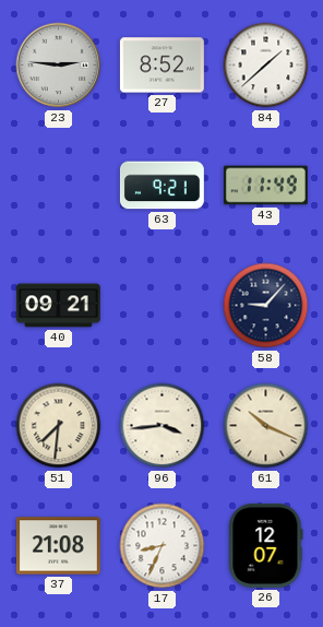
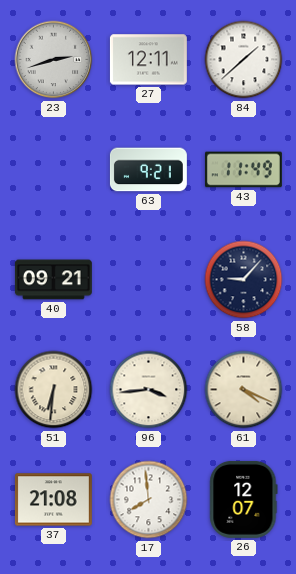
23: 2:46 -> 2:42 (54, 60)
27: 8:52 -> 12:11 (148, 60)
51: 7:31 -> 6:31 (54, 390)
61: 10:19 -> 4:19 (244, 390)
17: 8:34 -> 7:59 (149, 500)
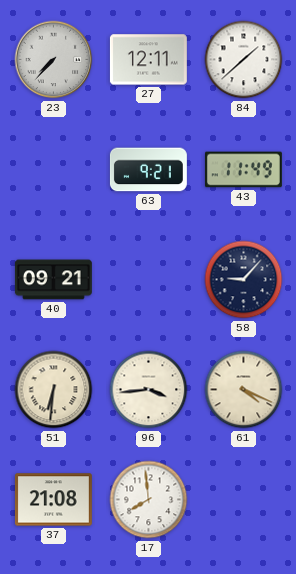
23: 2:42 -> 7:37 (54, 60)
26: 12:07 -> none (244, 499)
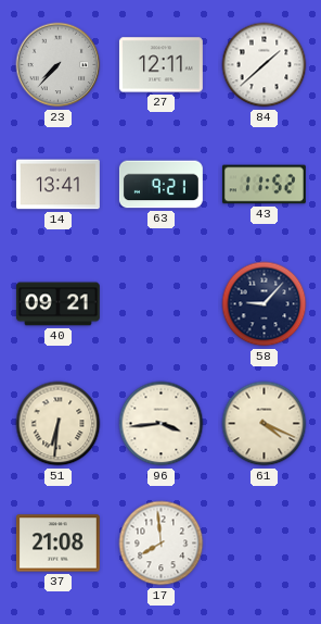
14: none -> 13:41 (57, 185)
43: 11:49 -> 11:52 (264, 185)
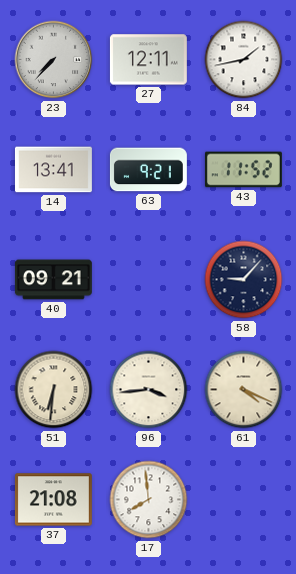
84: 1:38 -> 1:43 (244, 60)
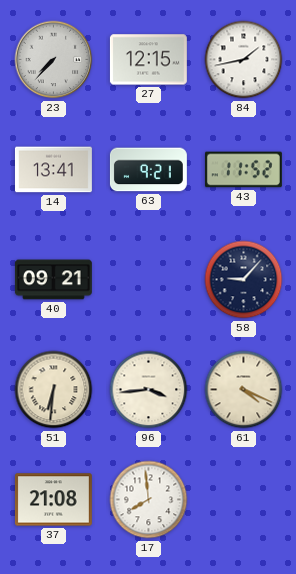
27: 12:11 -> 12:15 (148, 60)
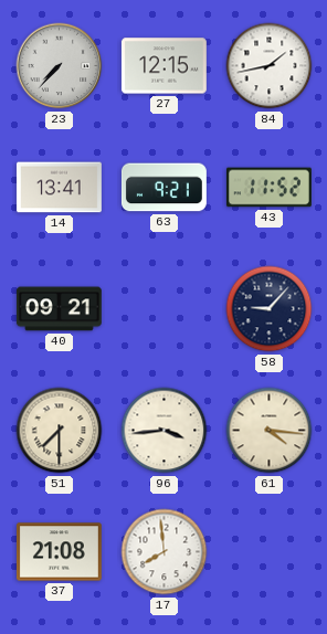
51: 6:31 -> 7:30 (60, 431)
61: 4:19 -> 4:16 (270, 431)
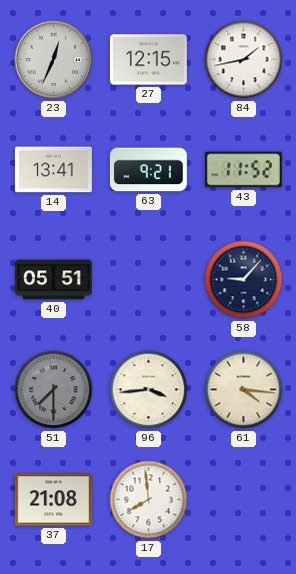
23: 7:37 -> 12:34 (54, 60)
40: 09:21 -> 05:51 (53, 280)
51 dial: cream -> grey (54, 390)
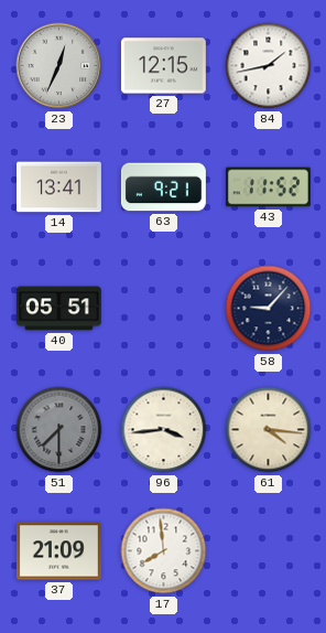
37: 21:08 -> 21:09 (58, 551)
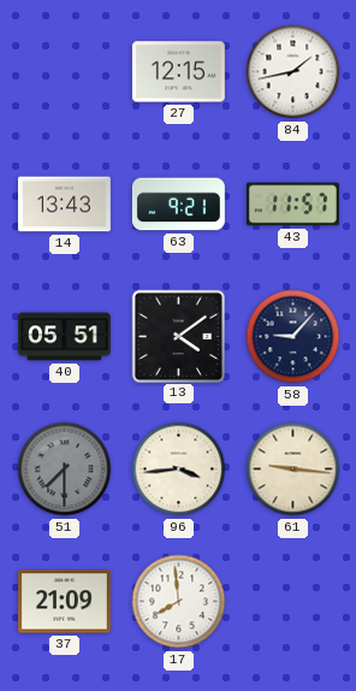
23: 12:34 -> none (59, 66)
14: 13:41 -> 13:43 (64, 205)
43: 11:52 -> 11:57 (292, 205)
13: none -> 4:09 (178, 336)
61: 4:16 -> 9:16 (293, 469)
